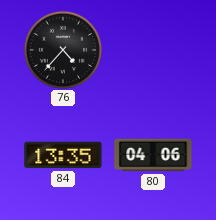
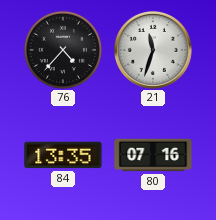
21: none -> 11:33 (153, 50)
80: 04:06 -> 07:16 (153, 155)
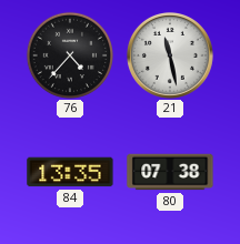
21: 11:33 -> 11:28 (170, 55)
80: 07:16 -> 07:38 (170, 172)
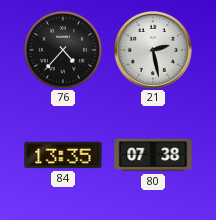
21: 11:28 -> 2:28 (153, 50)
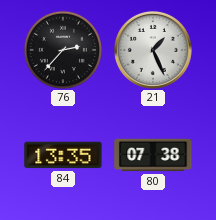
76: 4:37 -> 2:37 (62, 49)
21: 2:28 -> 1:26 (153, 50)
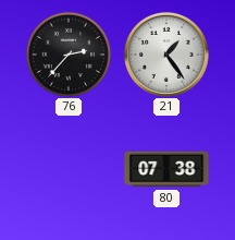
21: 1:26 -> 1:24 (166, 55)
84: 13:35 -> none (63, 155)
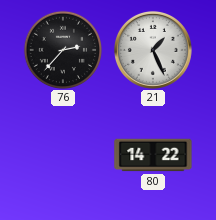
21: 1:24 -> 1:26 (153, 50)
80: 07:38 -> 14:22 (153, 155)
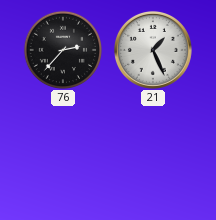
80: 14:22 -> none (153, 155)
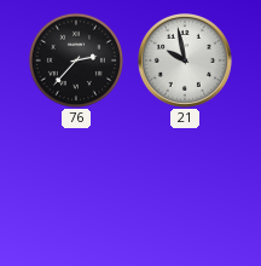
21: 1:26 -> 9:58 (185, 60)
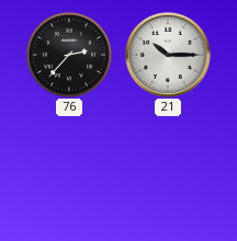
21: 9:58 -> 10:15 (168, 55)
